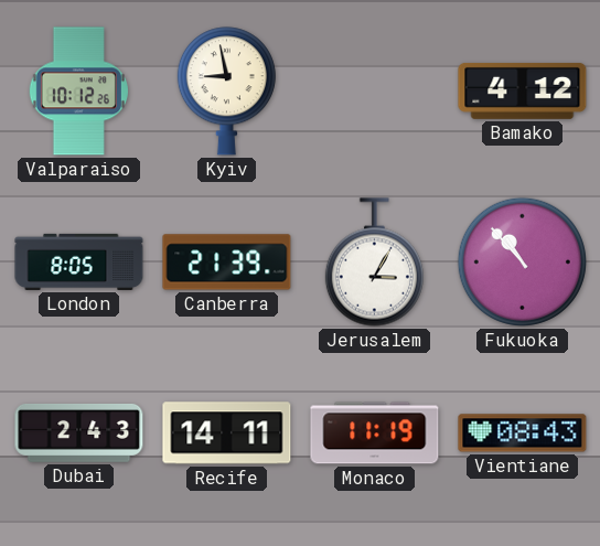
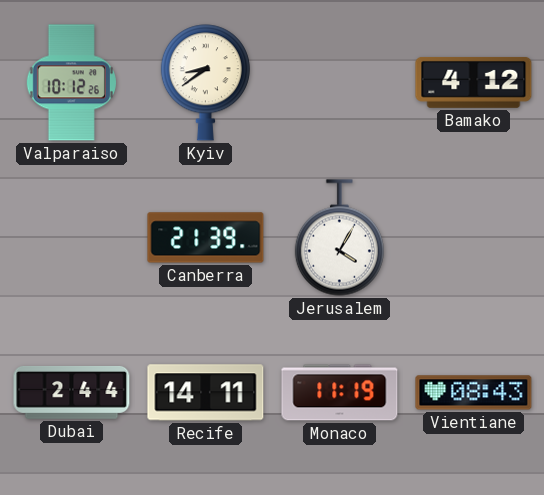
Kyiv: 8:58 -> 8:39 (205, 83)
London: 8:05 -> none (79, 261)
Jerusalem: 3:05 -> 4:05 (339, 238)
Fukuoka: 10:53 -> none (522, 261)
Dubai: 2:43 -> 2:44 (72, 392)
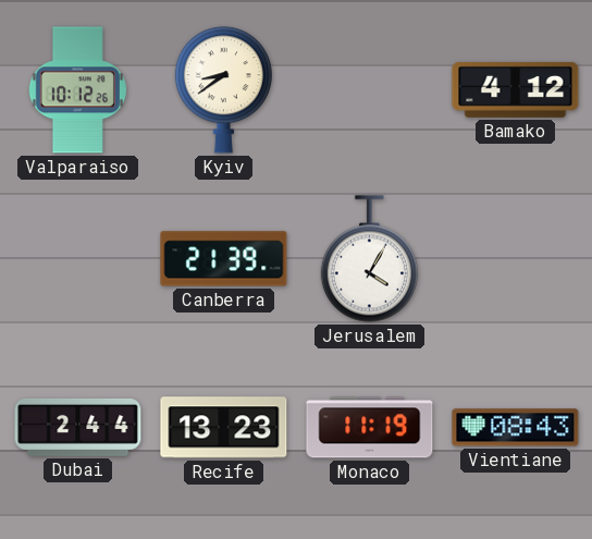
Recife: 14:11 -> 13:23 (224, 428)
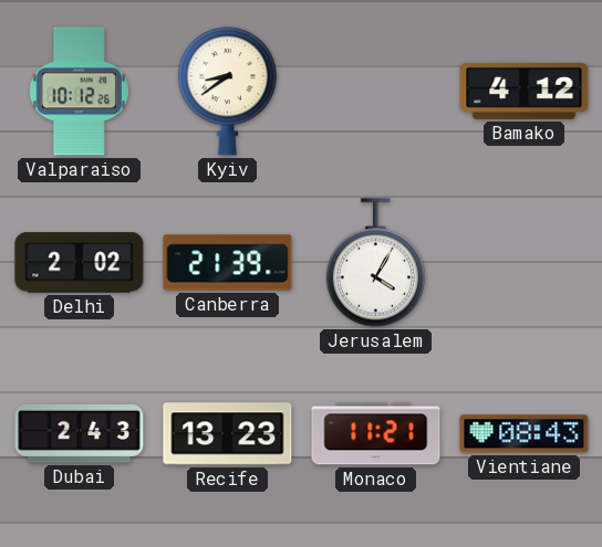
Delhi: none -> 2:02 (80, 263)
Dubai: 2:44 -> 2:43 (80, 433)
Monaco: 11:19 -> 11:21 (376, 434)
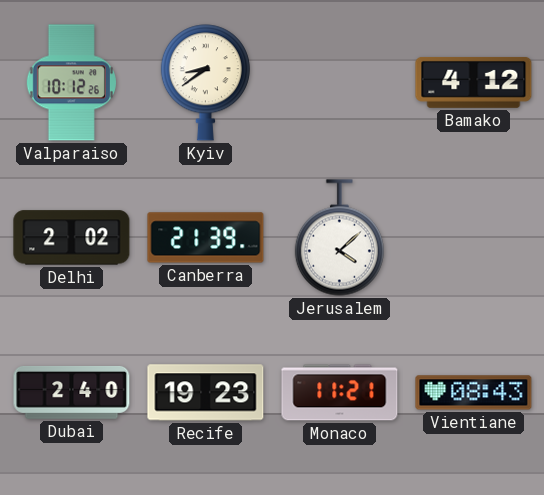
Jerusalem: 4:05 -> 4:08 (339, 238)
Dubai: 2:43 -> 2:40 (72, 392)
Recife: 13:23 -> 19:23 (206, 393)
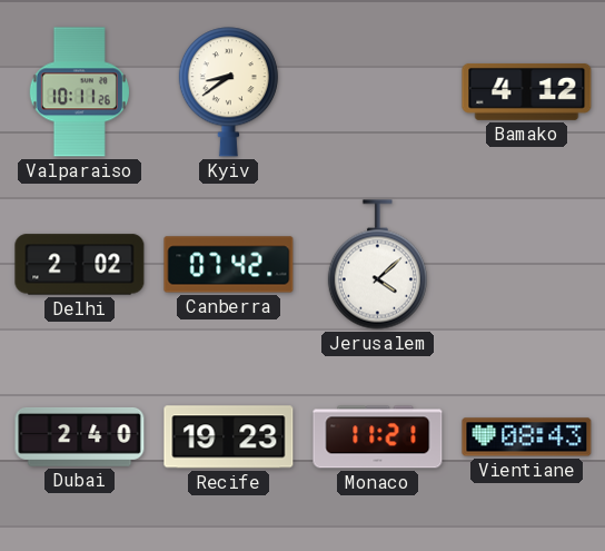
Valparaiso: 10:12 -> 10:11 (79, 92)
Canberra: 21:39 -> 07:42 (229, 265)
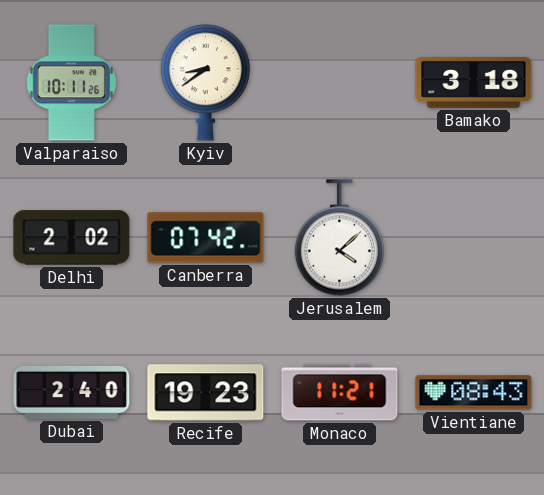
Bamako: 4:12 -> 3:18 (474, 82)
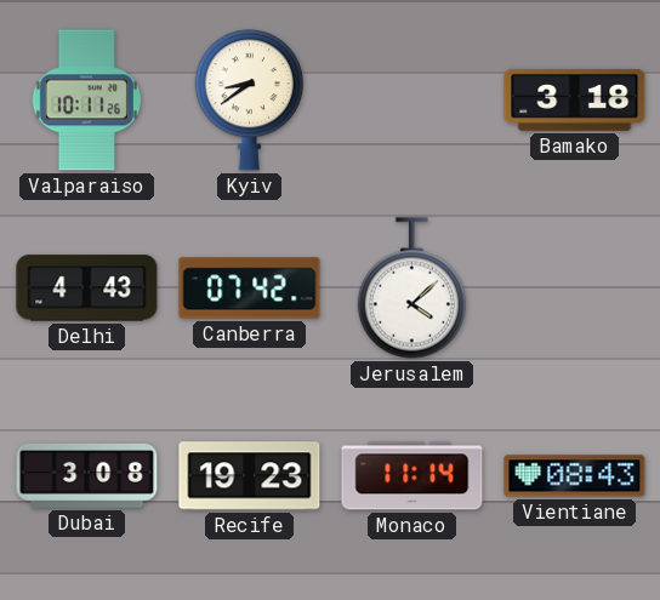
Delhi: 2:02 -> 4:43 (87, 288)
Dubai: 2:40 -> 3:08 (87, 475)
Monaco: 11:21 -> 11:14 (412, 476)
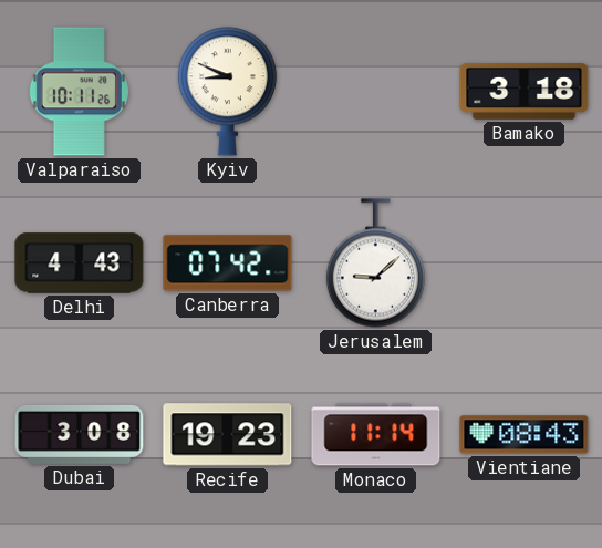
Kyiv: 8:39 -> 8:49 (227, 92)
Jerusalem: 4:08 -> 9:08 (375, 263)
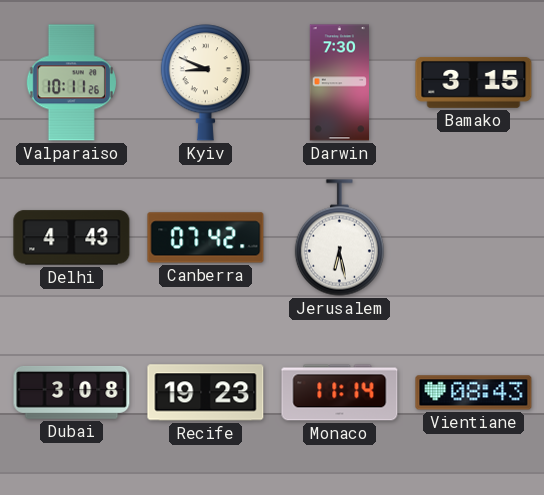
Darwin: none -> 7:30 (339, 83)
Bamako: 3:18 -> 3:15 (474, 82)
Jerusalem: 9:08 -> 6:28 (339, 238)
